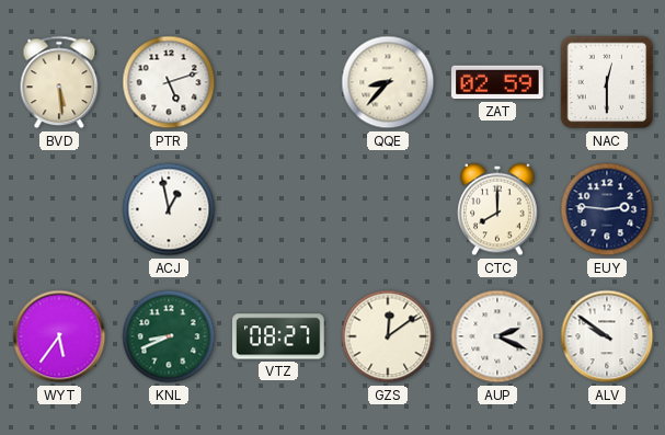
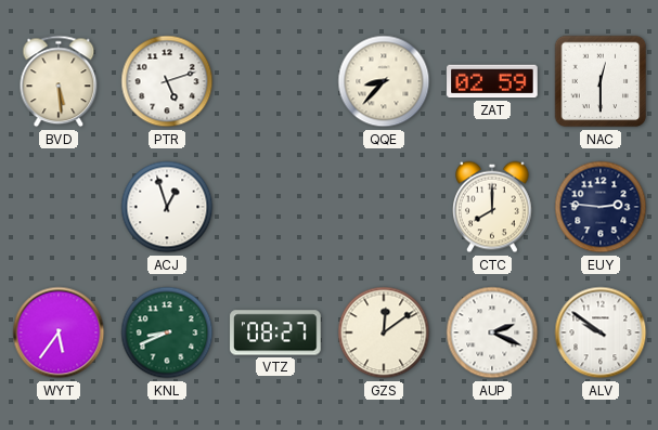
ACJ: 12:58 -> 12:57 (167, 207)
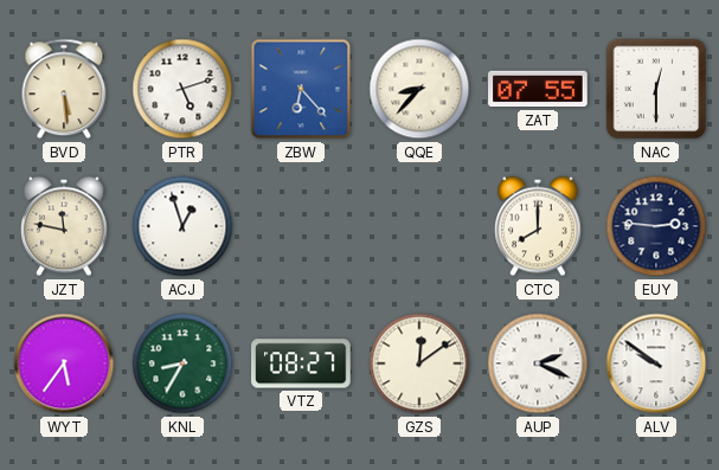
ZBW: none -> 6:23 (301, 89)
ZAT: 02:59 -> 07:55 (538, 89)
JZT: none -> 11:47 (64, 226)
KNL: 8:41 -> 8:35 (182, 363)
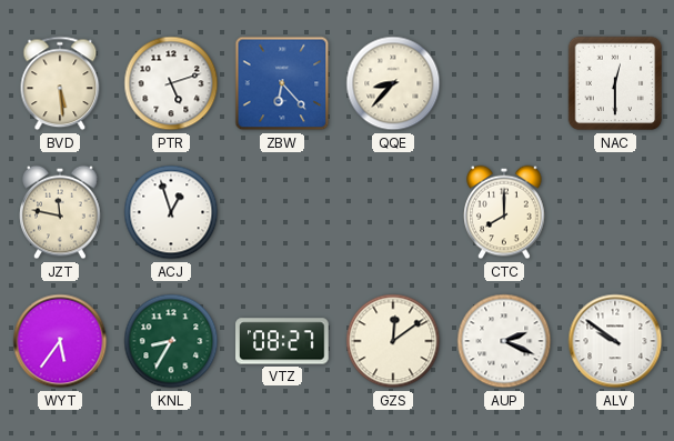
ZAT: 07:55 -> none (538, 89)
EUY: 2:46 -> none (656, 226)
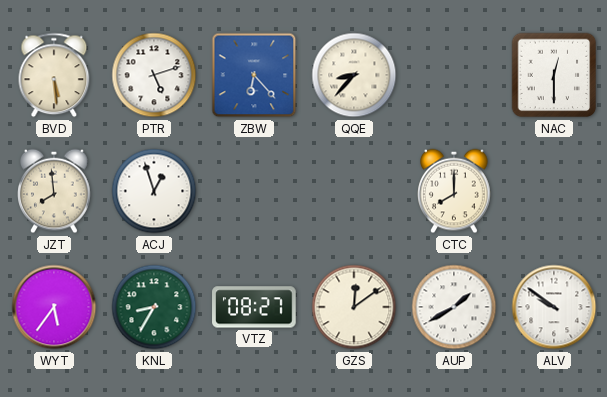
JZT: 11:47 -> 7:59 (54, 191)
AUP: 2:19 -> 1:40 (454, 307)
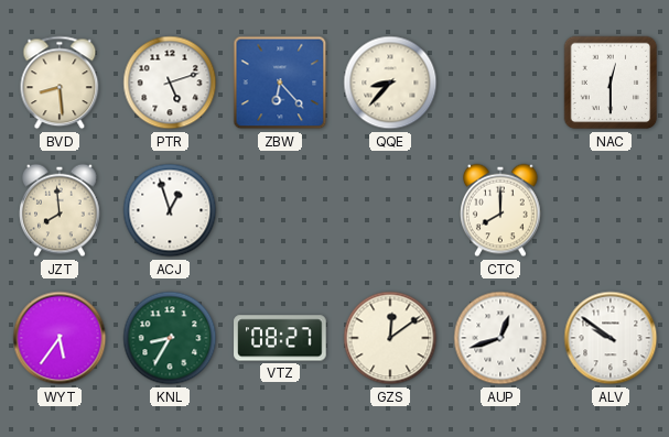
BVD: 5:29 -> 8:29 (60, 83)
AUP: 1:40 -> 12:42 (500, 338)
